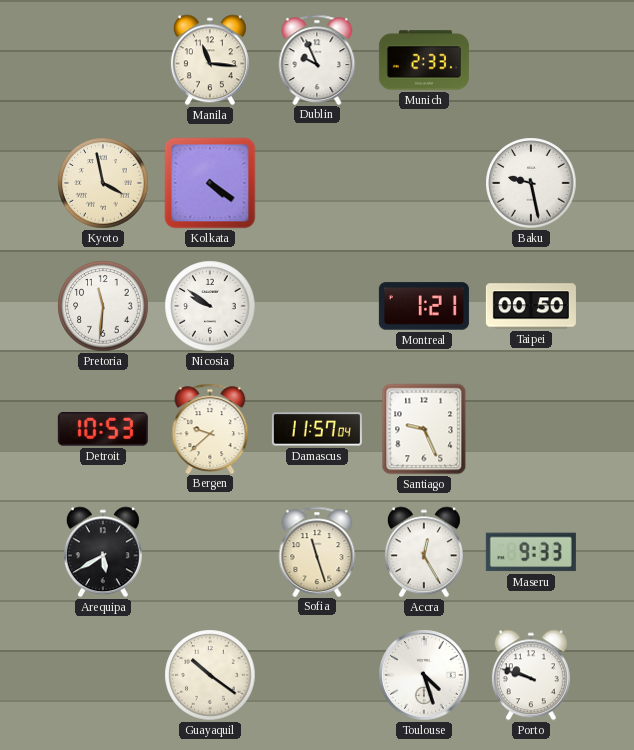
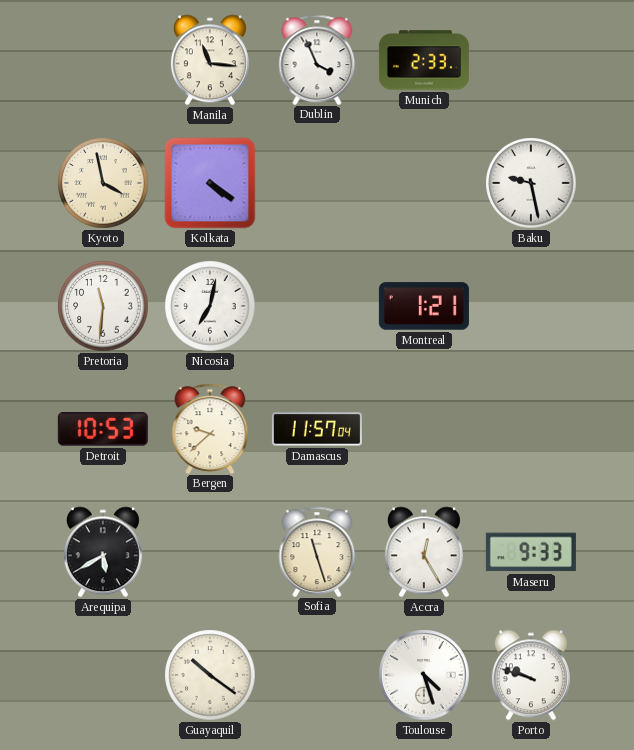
Dublin: 9:56 -> 3:56 (317, 59)
Nicosia: 9:51 -> 7:02 (210, 306)
Taipei: 00:50 -> none (531, 306)
Santiago: 9:26 -> none (424, 429)
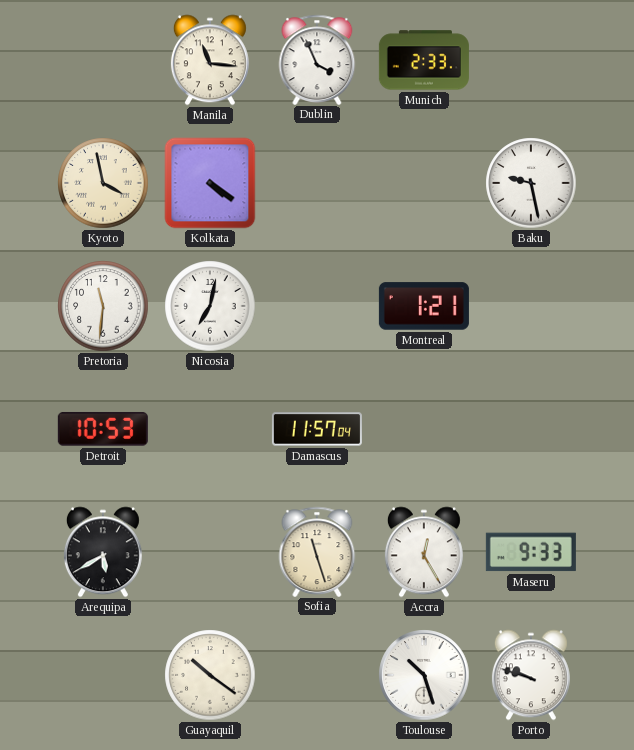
Bergen: 9:38 -> none (210, 428)
Toulouse: 4:27 -> 10:27 (424, 675)
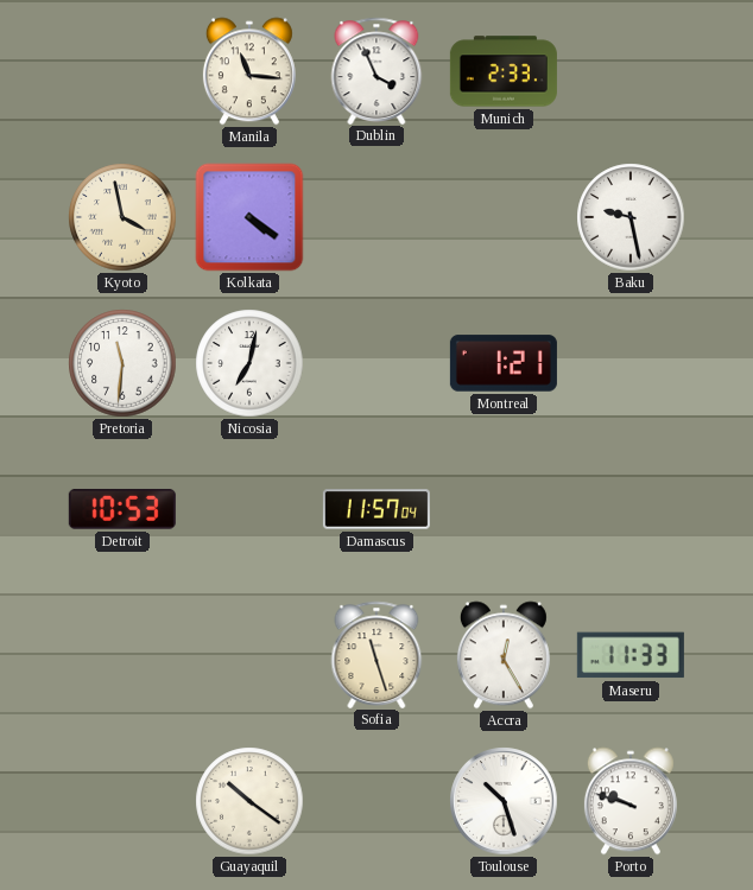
Arequipa: 5:40 -> none (103, 552)
Maseru: 9:33 -> 11:33 (631, 655)
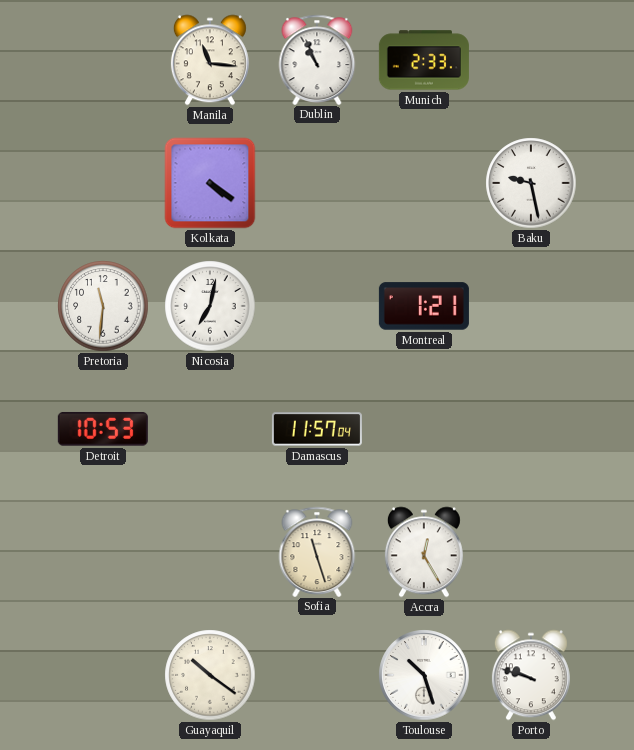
Dublin: 3:56 -> 10:56 (317, 59)
Kyoto: 3:58 -> none (122, 217)
Maseru: 11:33 -> none (631, 655)
